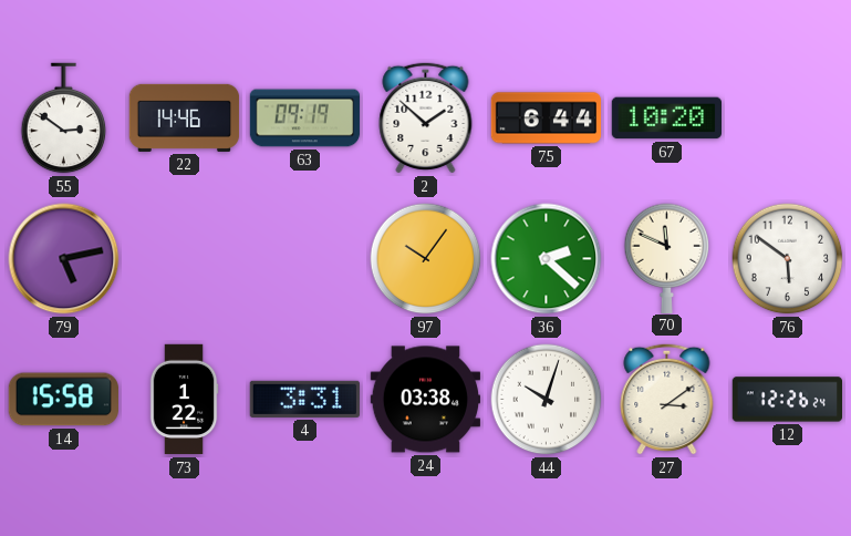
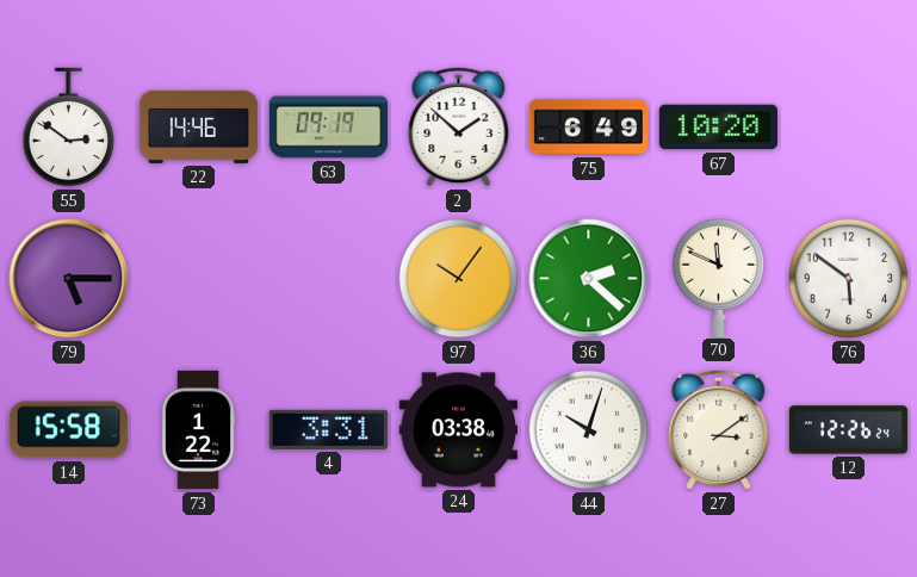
75: 6:44 -> 6:49 (589, 128)
79: 5:13 -> 5:15 (69, 279)
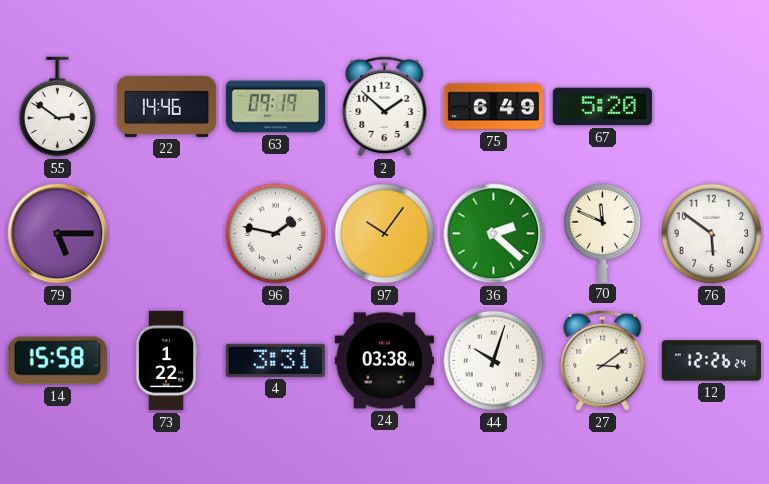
67: 10:20 -> 5:20 (602, 107)
96: none -> 1:47 (276, 234)
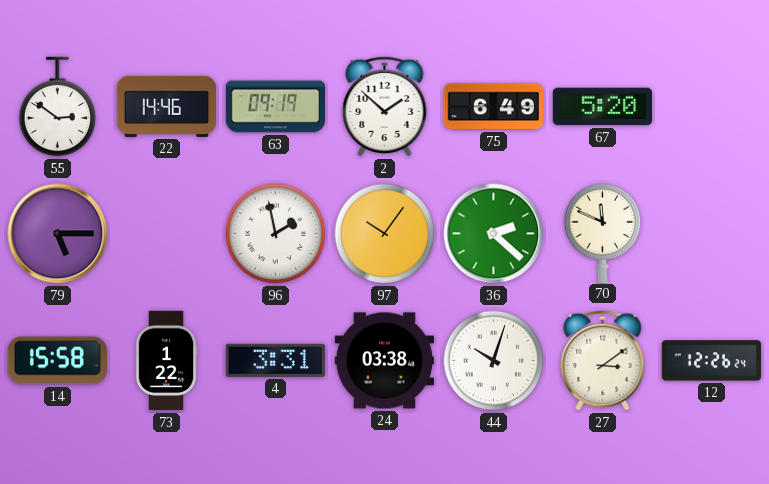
96: 1:47 -> 1:58 (276, 234)
76: 5:51 -> none (712, 234)
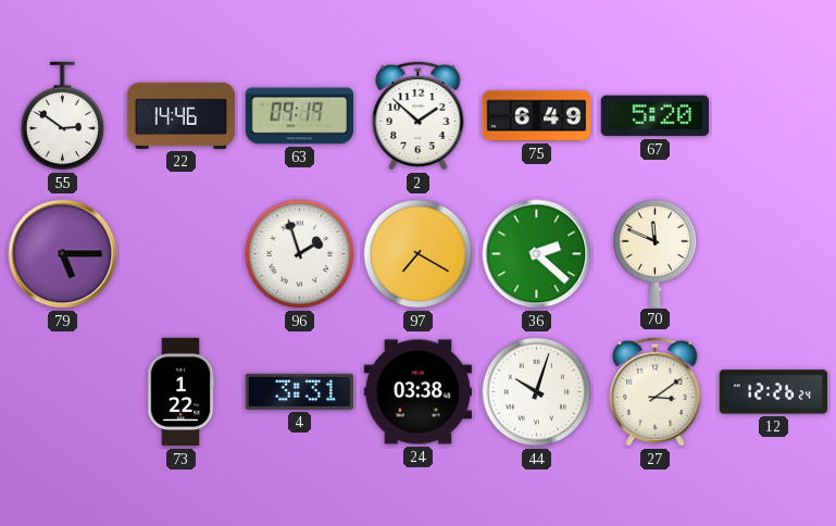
96: 1:58 -> 1:57 (300, 254)
97: 10:06 -> 7:20 (419, 254)
14: 15:58 -> none (57, 361)
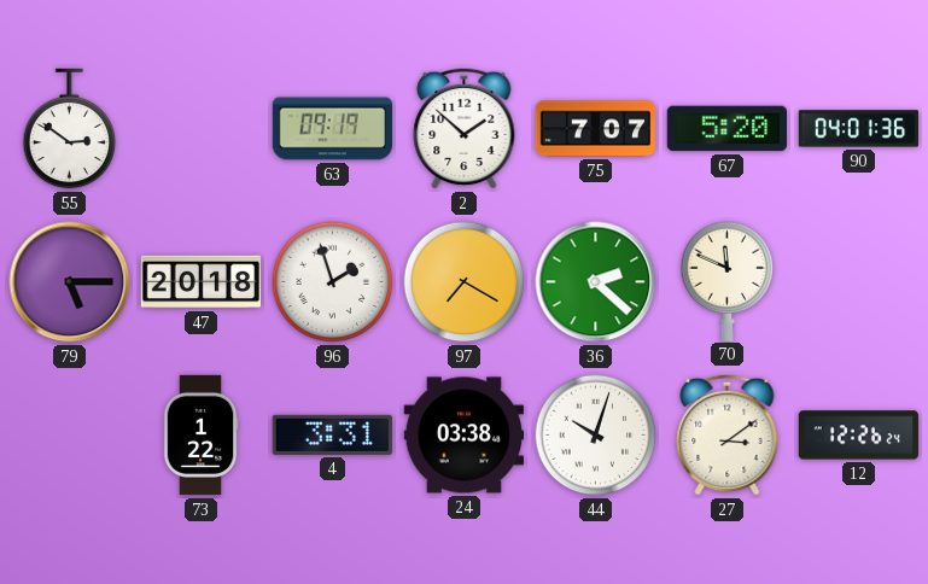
22: 14:46 -> none (182, 115)
75: 6:49 -> 7:07 (596, 129)
90: none -> 04:01 (858, 129)
47: none -> 20:18 (200, 282)
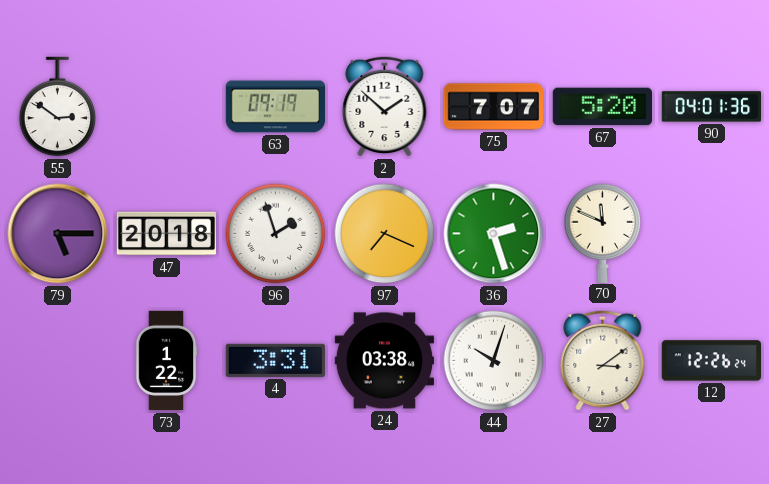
97: 7:20 -> 7:19 (385, 234)
36: 2:22 -> 2:27 (494, 234)
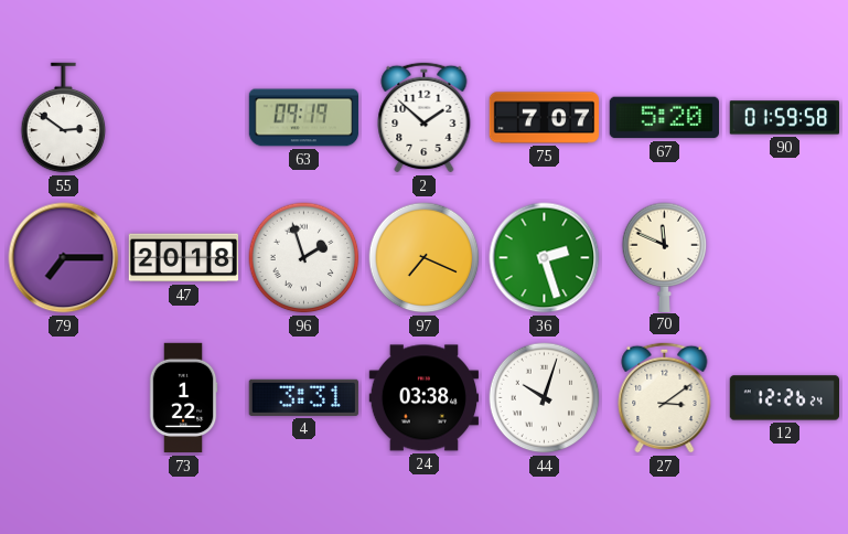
90: 04:01 -> 01:59 (784, 118)
79: 5:15 -> 7:15 (64, 258)
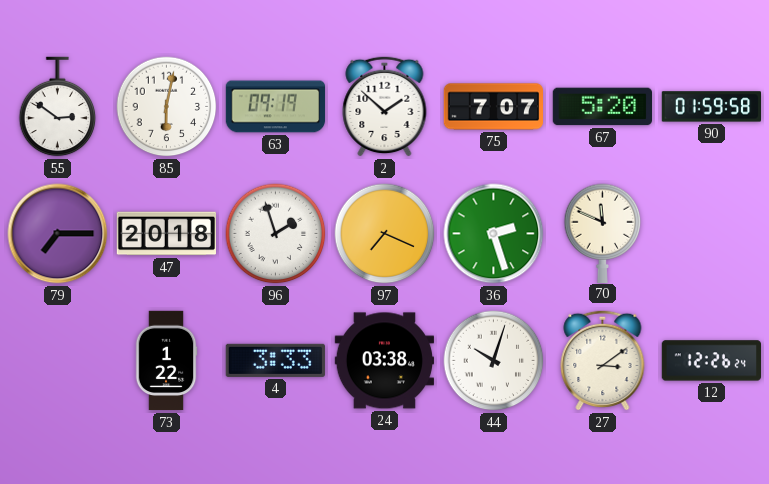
85: none -> 6:02 (167, 107)
4: 3:31 -> 3:33 (275, 360)
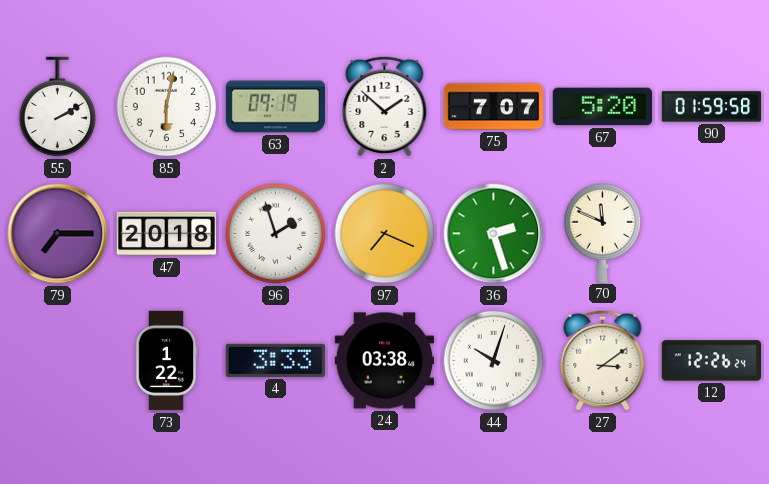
55: 2:51 -> 2:10 (58, 107)
